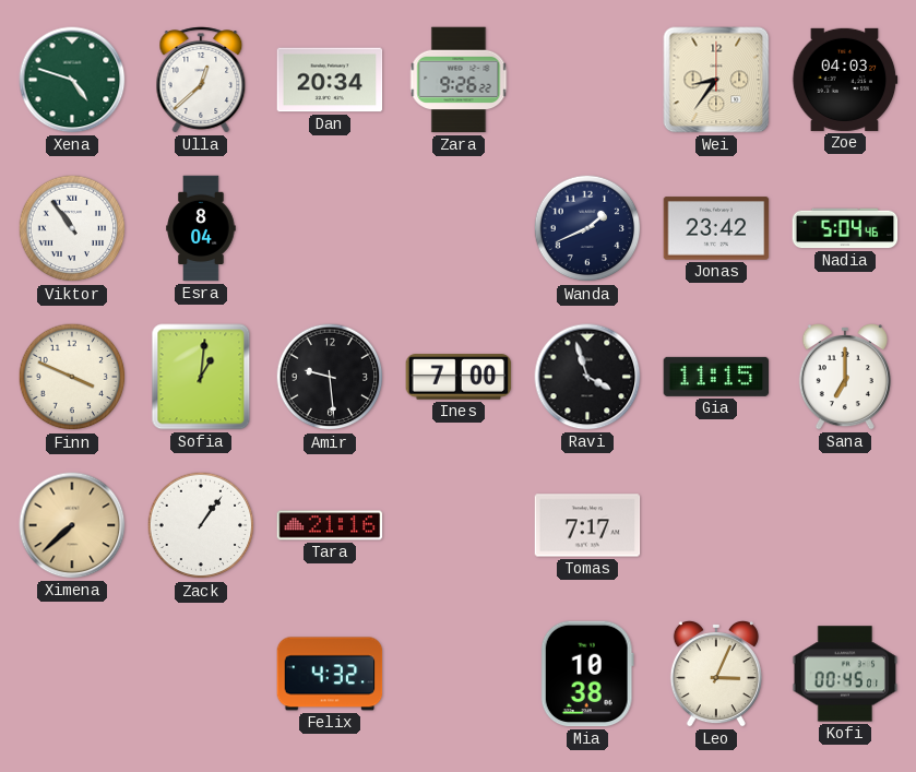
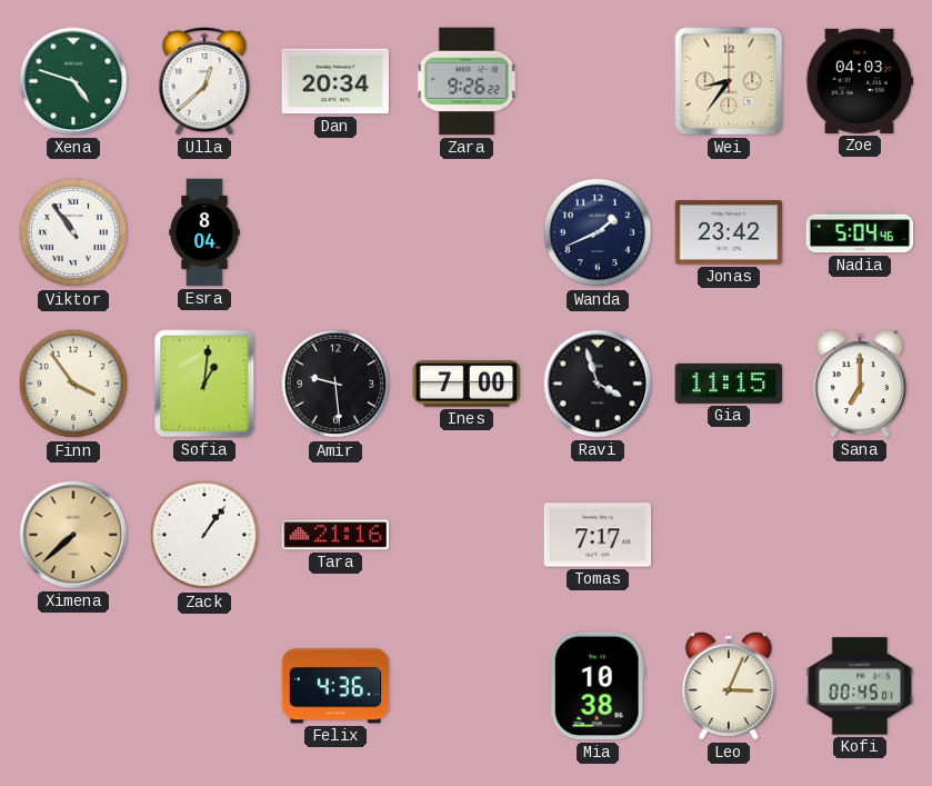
Finn: 3:49 -> 3:54 (73, 384)
Felix: 4:32 -> 4:36 (335, 686)
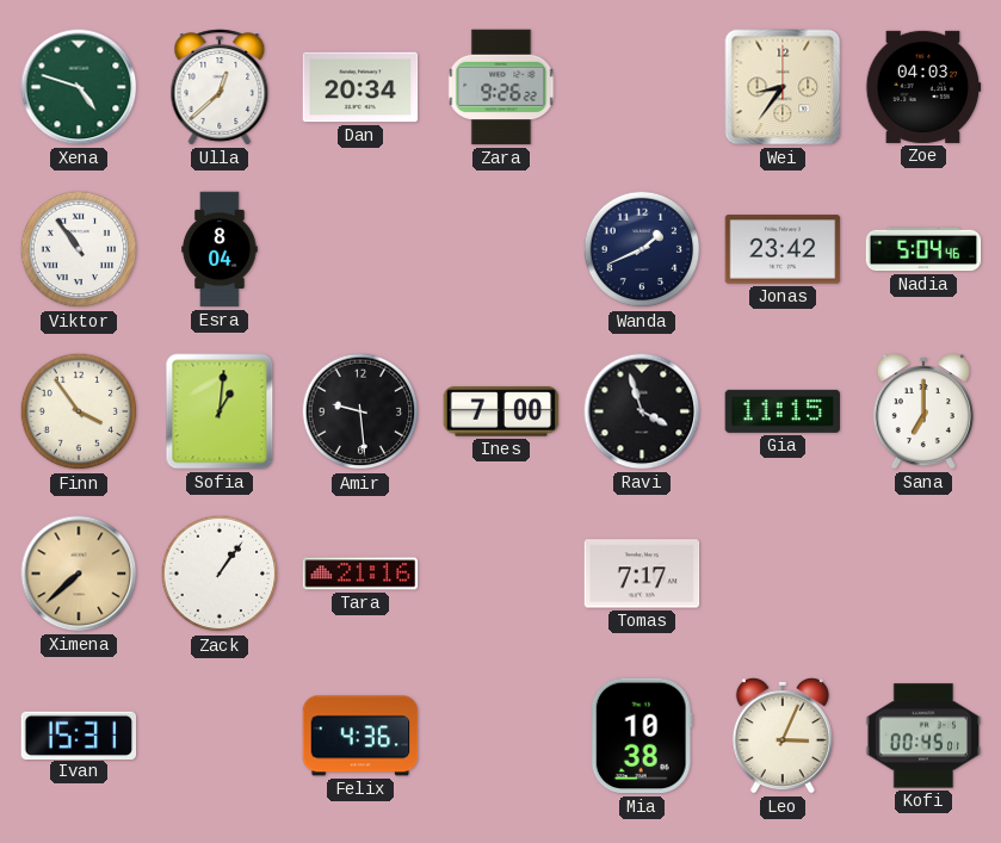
Ivan: none -> 15:31 (79, 734)
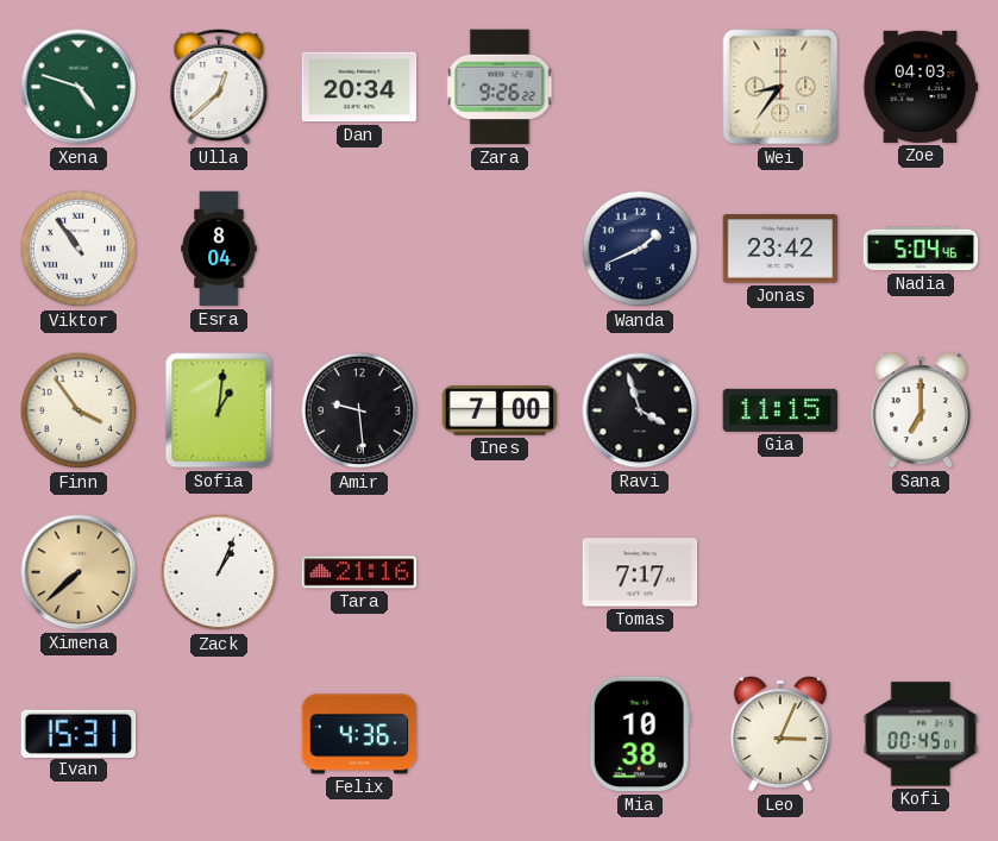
Zack: 1:06 -> 1:04 (219, 572)
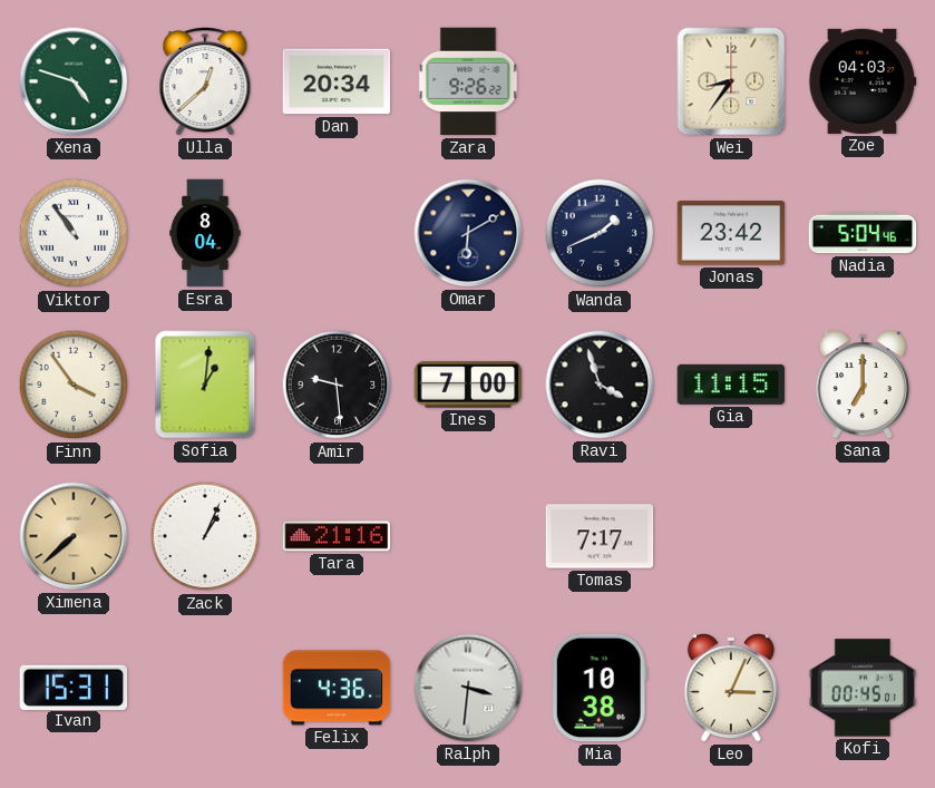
Omar: none -> 6:10 (468, 233)
Ralph: none -> 3:31 (468, 688)
